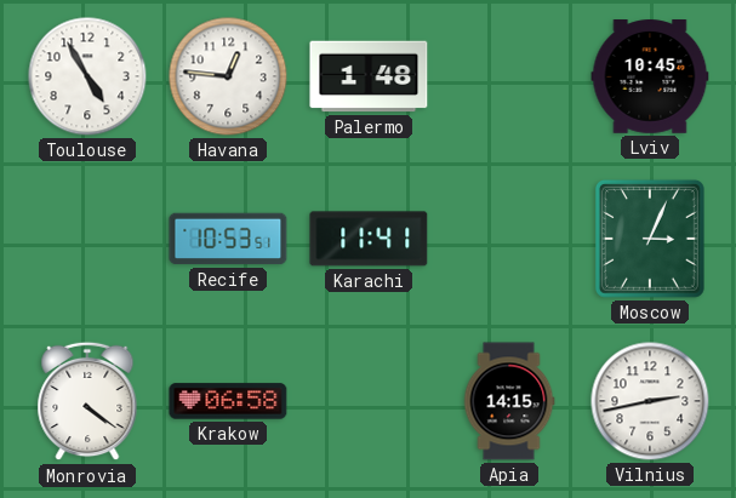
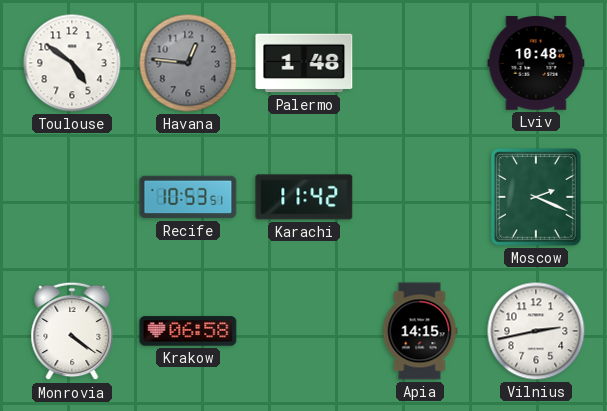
Toulouse: 4:55 -> 4:51 (72, 63)
Havana dial: white -> grey (188, 63)
Lviv: 10:45 -> 10:48 (536, 63)
Karachi: 11:41 -> 11:42 (304, 197)
Moscow: 3:04 -> 2:19 (536, 197)
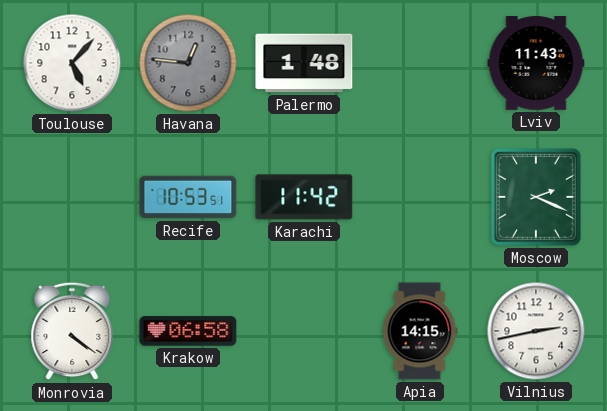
Toulouse: 4:51 -> 5:07 (72, 63)
Lviv: 10:48 -> 11:43 (536, 63)
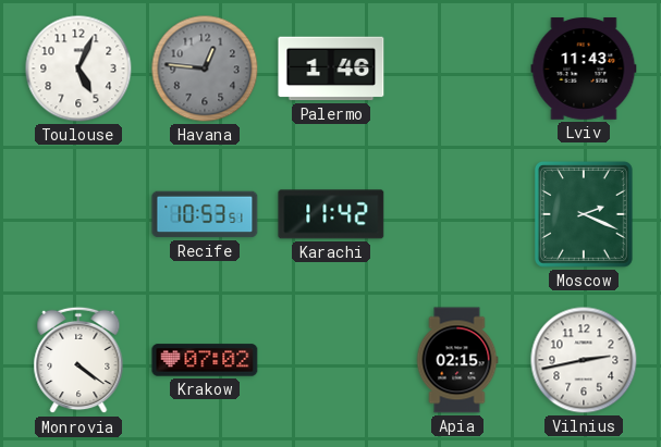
Toulouse: 5:07 -> 5:04 (78, 69)
Palermo: 1:48 -> 1:46 (331, 69)
Krakow: 06:58 -> 07:02 (205, 360)
Apia: 14:15 -> 02:15 (457, 360)
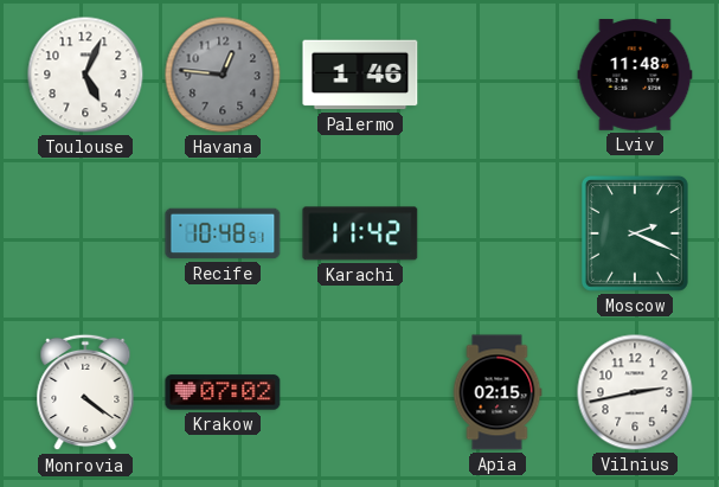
Lviv: 11:43 -> 11:48 (635, 75)
Recife: 10:53 -> 10:48 (223, 233)
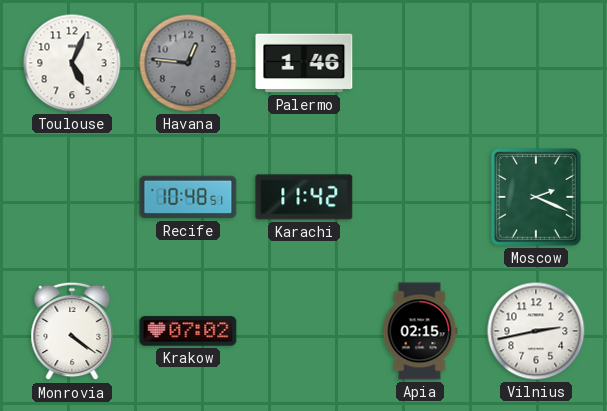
Lviv: 11:48 -> none (635, 75)
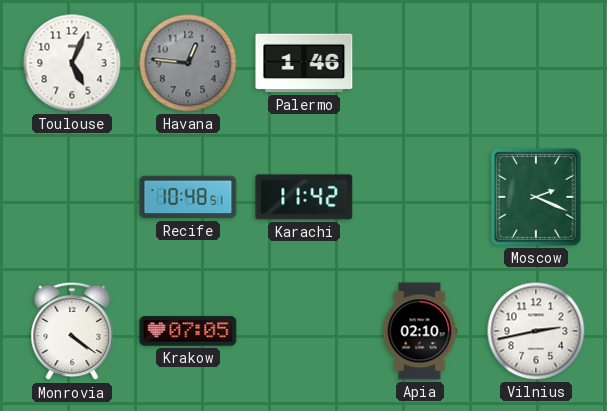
Krakow: 07:02 -> 07:05 (188, 331)
Apia: 02:15 -> 02:10 (420, 331)
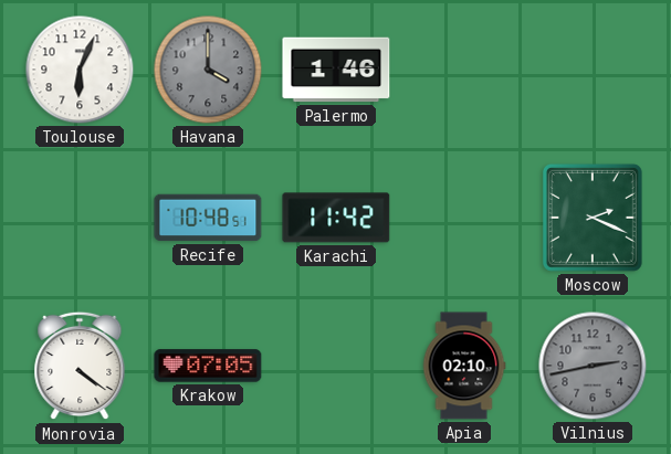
Toulouse: 5:04 -> 6:04 (80, 70)
Havana: 12:46 -> 4:00 (208, 70)
Vilnius dial: white -> grey (593, 366)
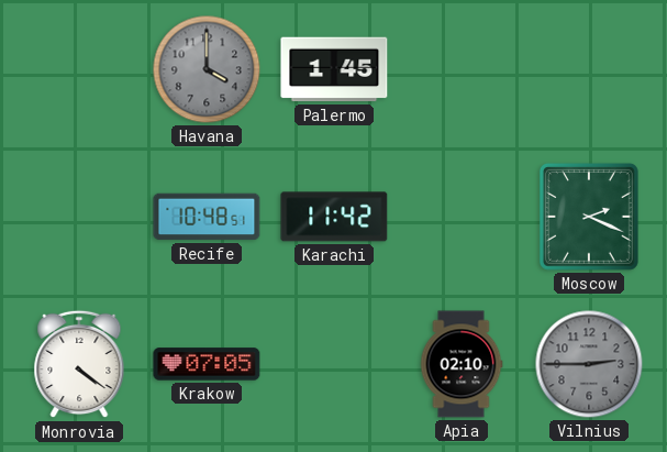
Toulouse: 6:04 -> none (80, 70)
Palermo: 1:46 -> 1:45 (334, 69)
Vilnius: 2:43 -> 2:45 (589, 364)
